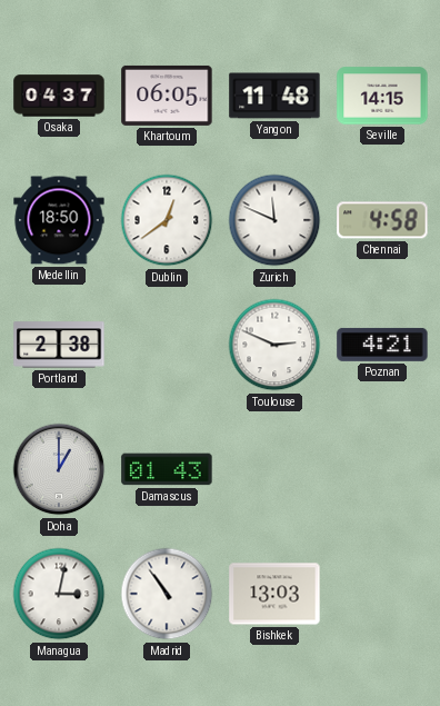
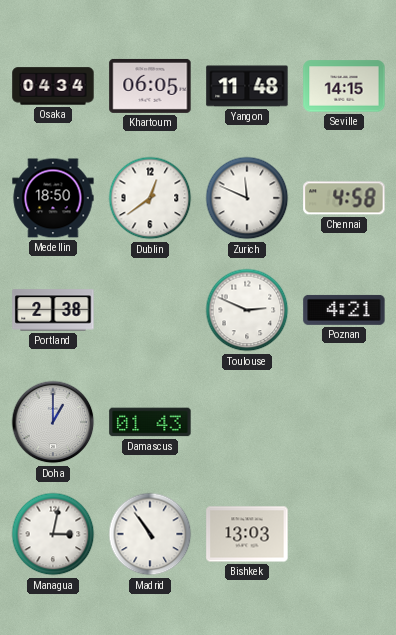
Osaka: 04:37 -> 04:34 (53, 86)
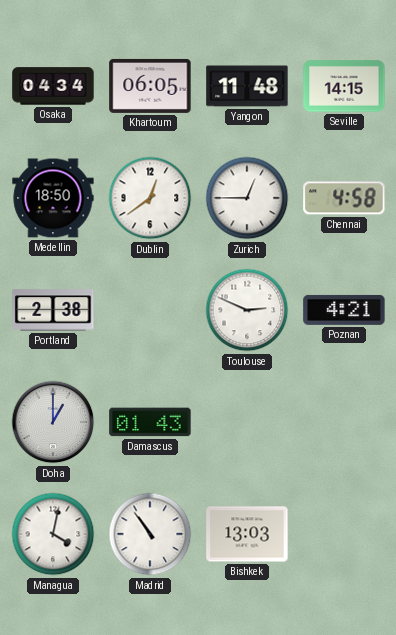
Zurich: 11:49 -> 12:45 (247, 198)
Managua: 3:02 -> 4:02 (53, 534)
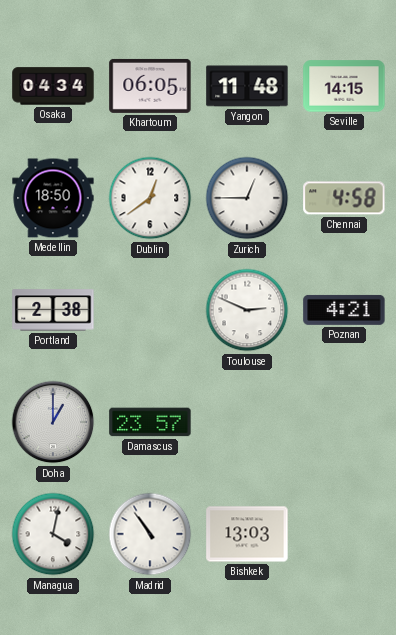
Damascus: 01:43 -> 23:57 (150, 422)
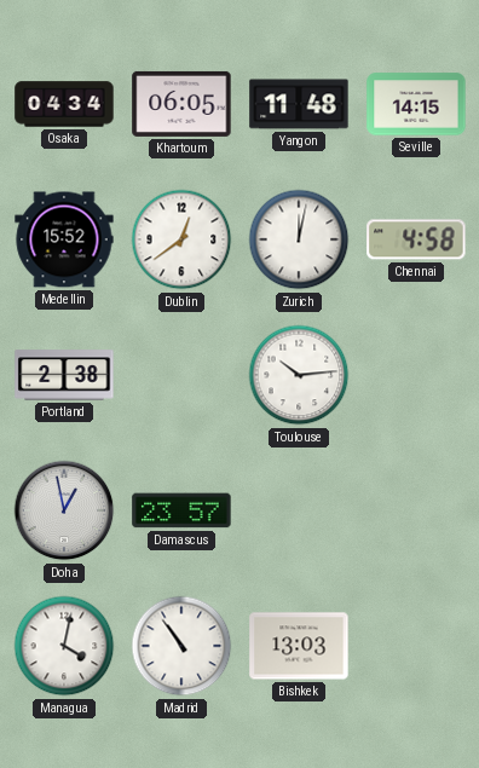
Medellin: 18:50 -> 15:52 (64, 239)
Zurich: 12:45 -> 12:02 (299, 239)
Toulouse: 2:49 -> 10:14 (299, 375)
Poznan: 4:21 -> none (344, 310)
Doha: 1:00 -> 12:58 (64, 510)
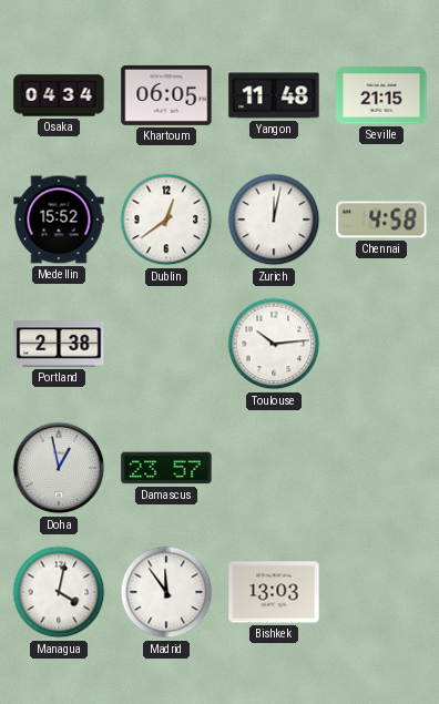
Seville: 14:15 -> 21:15 (381, 95)
Madrid: 10:54 -> 11:54 (166, 592)
